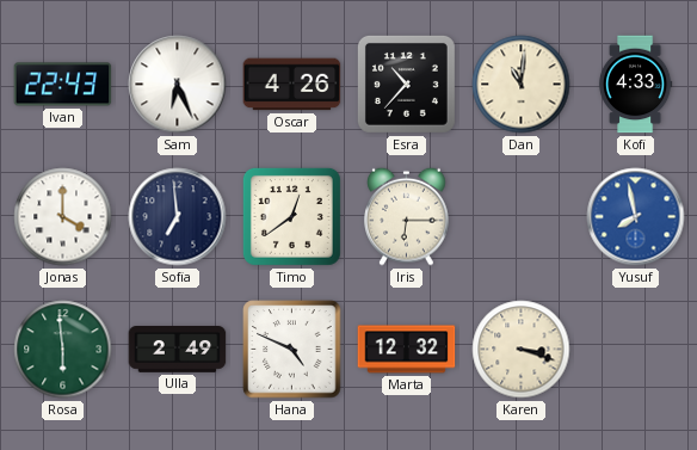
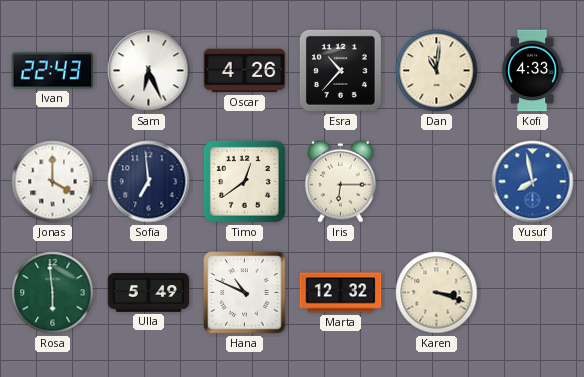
Ulla: 2:49 -> 5:49 (149, 293)
Hana: 4:49 -> 10:49 (245, 293)
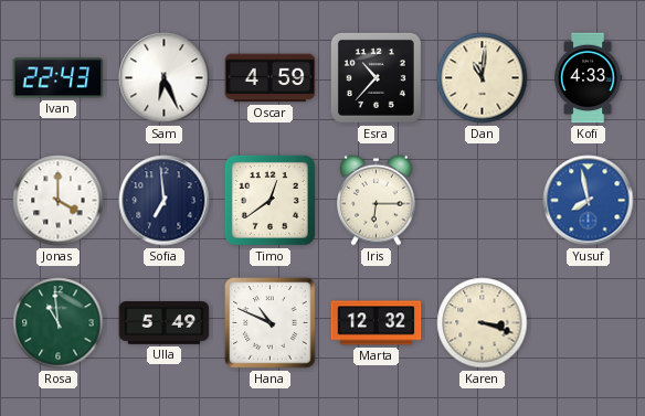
Oscar: 4:26 -> 4:59 (271, 78)
Rosa: 5:59 -> 10:59 (59, 323)
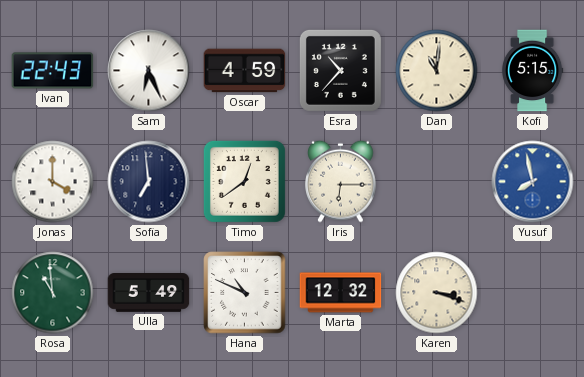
Kofi: 4:33 -> 5:15 (532, 71)
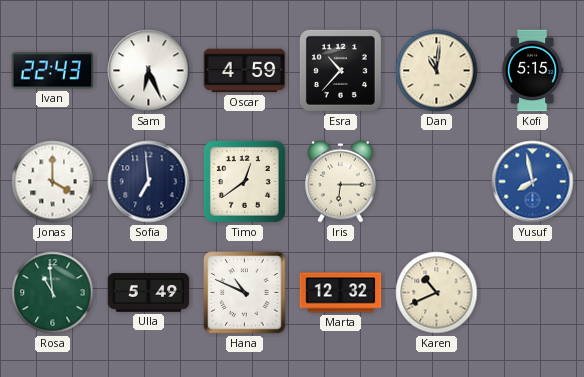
Karen: 3:18 -> 10:41 (437, 293)
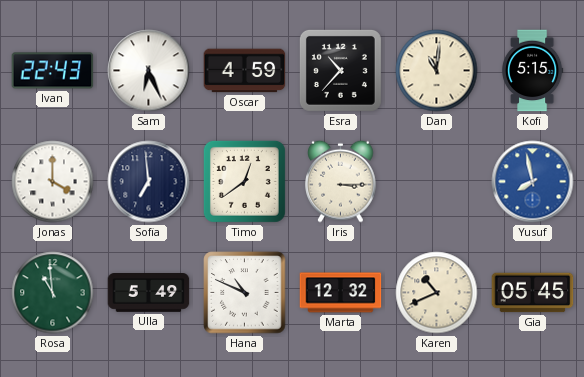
Iris: 6:15 -> 3:15 (341, 181)
Gia: none -> 05:45 (533, 293)
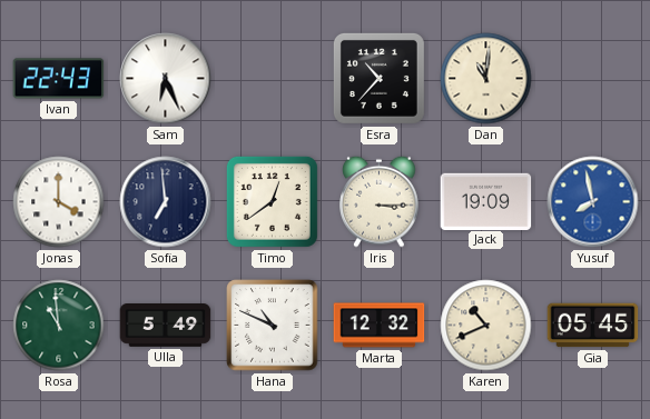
Oscar: 4:59 -> none (245, 71)
Kofi: 5:15 -> none (532, 71)
Jack: none -> 19:09 (486, 201)
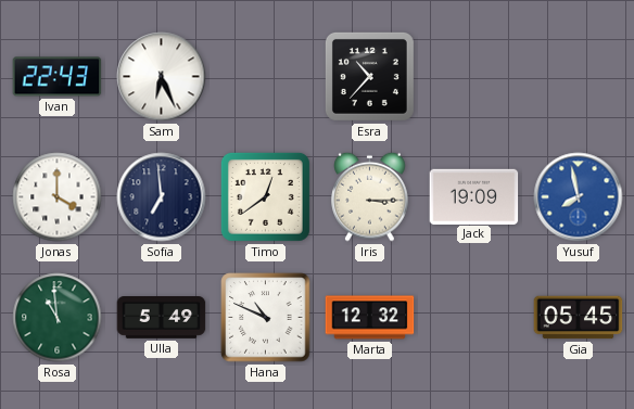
Dan: 11:01 -> none (486, 79)
Karen: 10:41 -> none (486, 326)
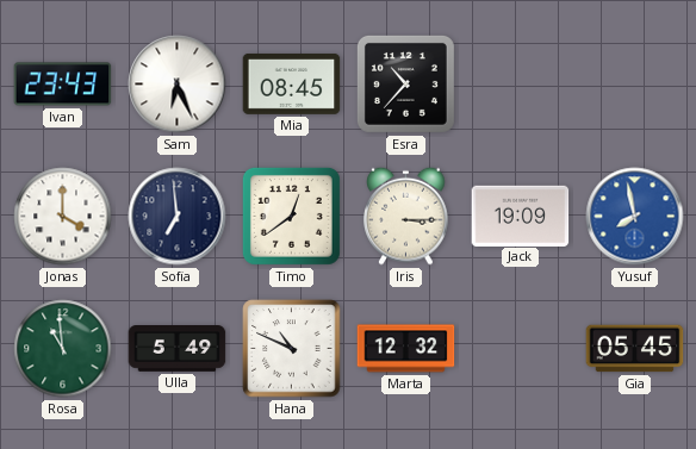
Ivan: 22:43 -> 23:43 (63, 85)
Mia: none -> 08:45 (292, 83)
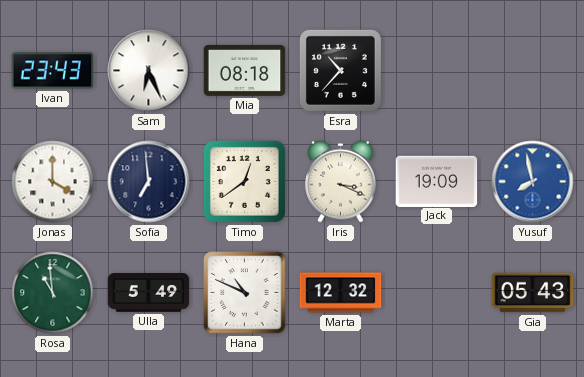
Mia: 08:45 -> 08:18 (245, 70)
Iris: 3:15 -> 3:19 (341, 181)
Gia: 05:45 -> 05:43 (533, 293)
